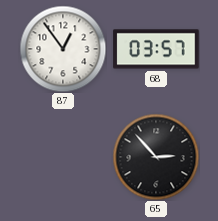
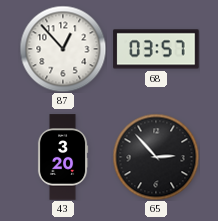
87: 12:54 -> 12:53 (63, 49)
43: none -> 3:20 (63, 157)
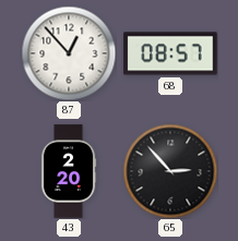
68: 03:57 -> 08:57 (170, 53)
43: 3:20 -> 2:20 (69, 171)
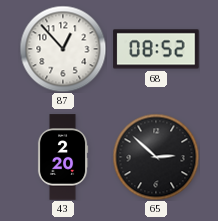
68: 08:57 -> 08:52 (156, 49)
65: 2:53 -> 2:52 (156, 157)
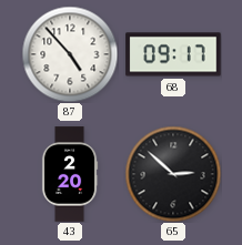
87: 12:53 -> 4:53 (70, 54)
68: 08:52 -> 09:17 (173, 54)
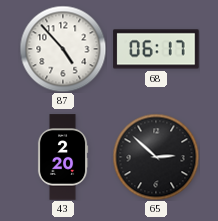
68: 09:17 -> 06:17 (156, 49)
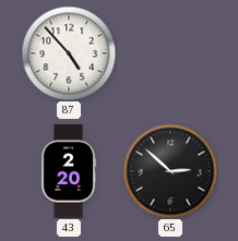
68: 06:17 -> none (156, 49)
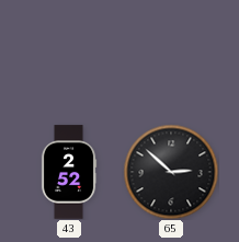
87: 4:53 -> none (69, 53)
43: 2:20 -> 2:52 (69, 172)
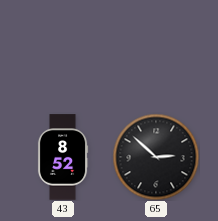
43: 2:52 -> 8:52 (63, 157)
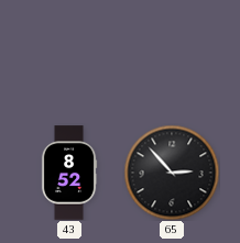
65: 2:52 -> 2:53 (172, 173)
